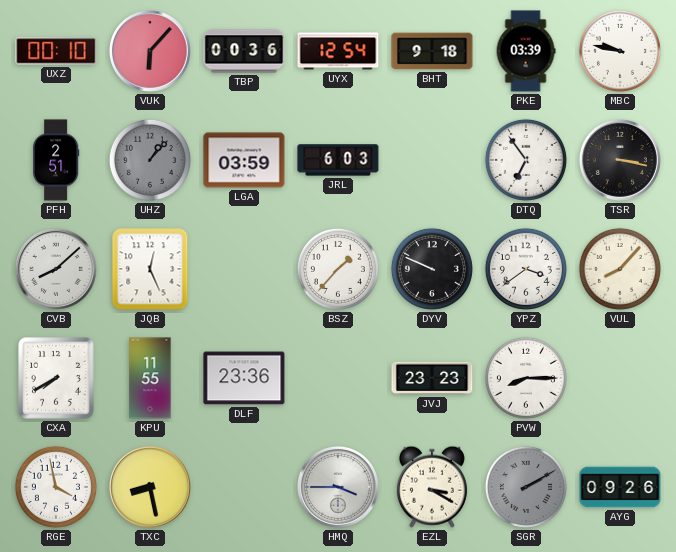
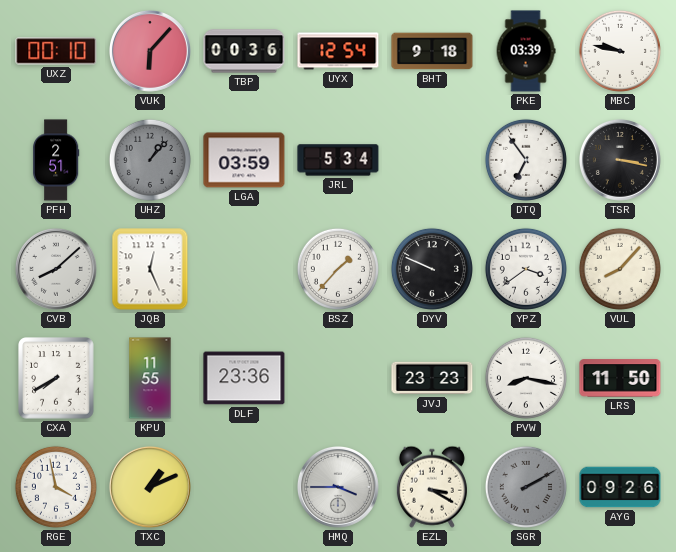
JRL: 6:03 -> 5:34 (338, 160)
PVW: 8:15 -> 8:17 (526, 378)
LRS: none -> 11:50 (620, 378)
TXC: 8:28 -> 1:11 (150, 487)
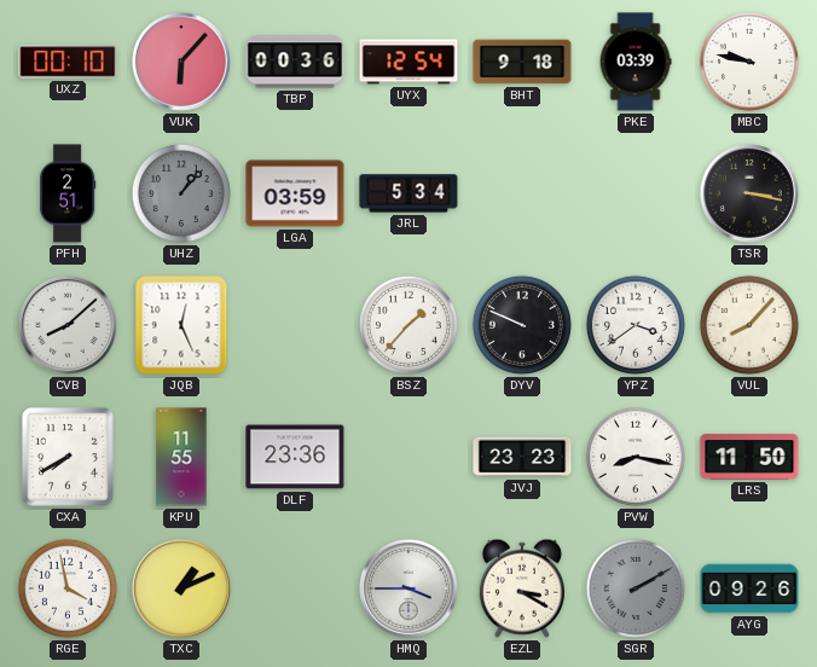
DTQ: 6:54 -> none (526, 160)
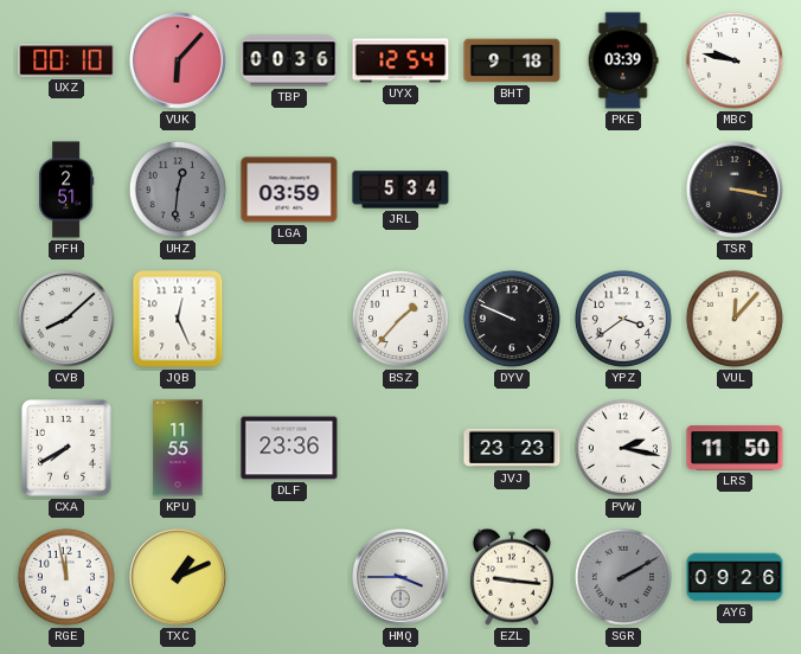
UHZ: 1:07 -> 12:31 (178, 190)
VUL: 8:07 -> 12:07 (735, 319)
PVW: 8:17 -> 2:17 (623, 448)
RGE: 3:58 -> 11:58 (66, 577)
EZL: 3:20 -> 9:16 (512, 577)
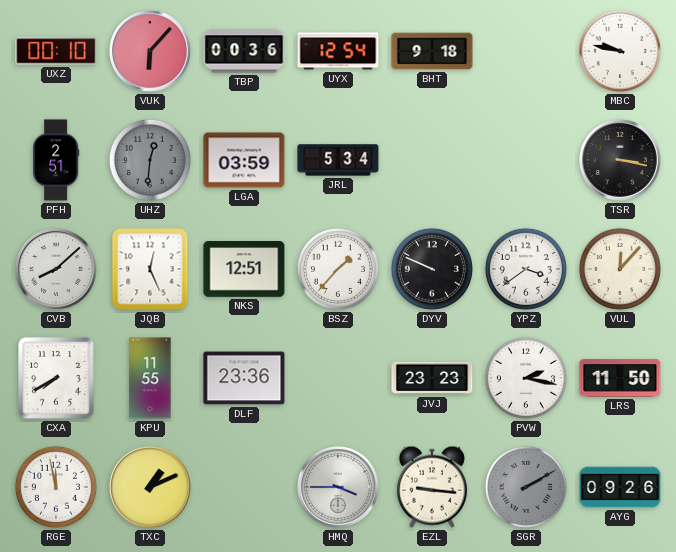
PKE: 03:39 -> none (623, 60)
NKS: none -> 12:51 (244, 269)
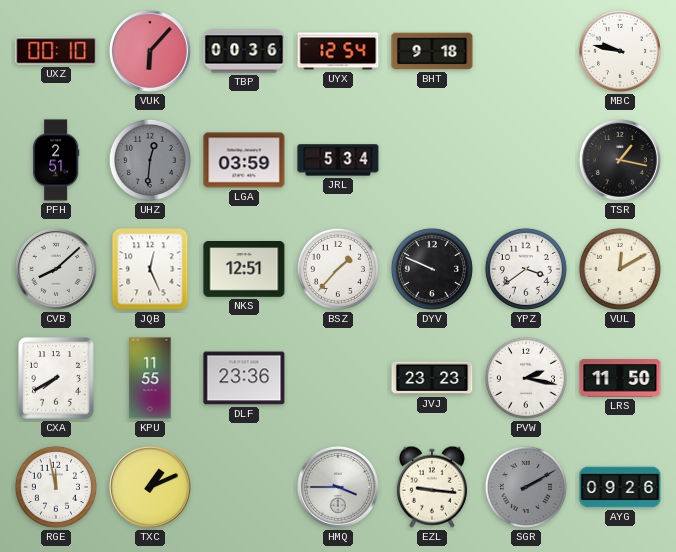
TSR: 3:17 -> 1:17 (620, 160)
VUL: 12:07 -> 12:10 (620, 269)
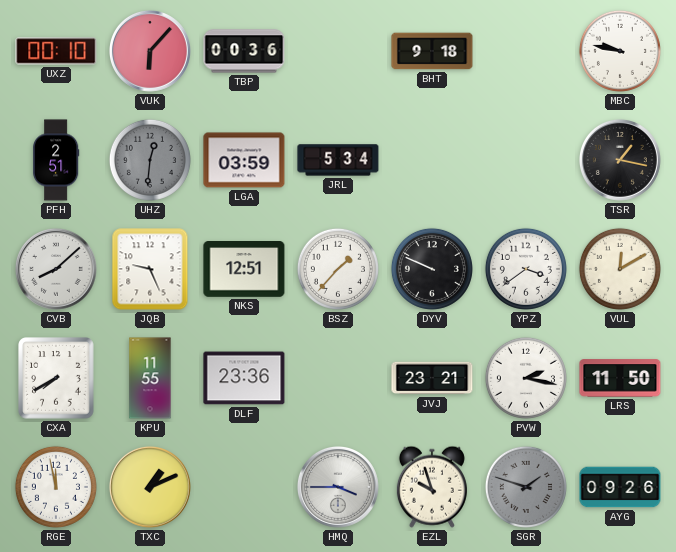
UYX: 12:54 -> none (338, 51)
JQB: 12:26 -> 9:26 (150, 269)
JVJ: 23:23 -> 23:21 (432, 378)
EZL: 9:16 -> 9:57 (432, 487)
SGR: 2:10 -> 1:48 (526, 487)
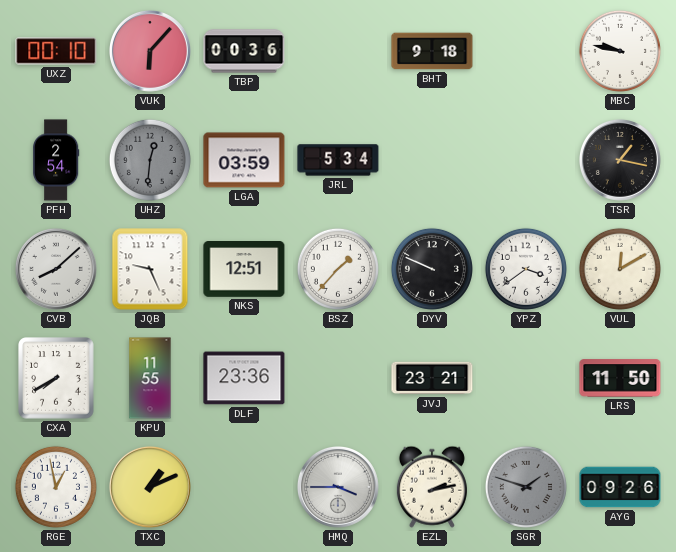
PFH: 2:51 -> 2:54 (56, 160)
PVW: 2:17 -> none (526, 378)
RGE: 11:58 -> 12:58 (56, 487)
EZL: 9:57 -> 2:13 (432, 487)
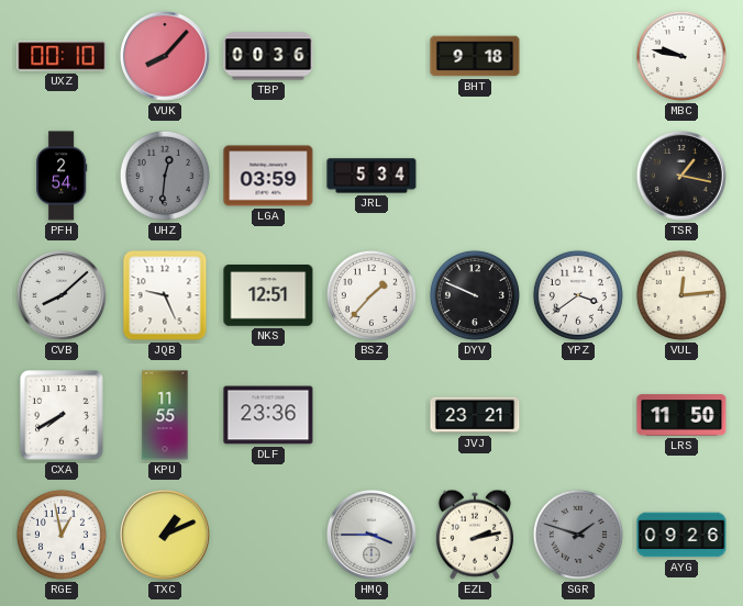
VUK: 6:07 -> 8:07 (165, 56)
VUL: 12:10 -> 12:14 (681, 295)
